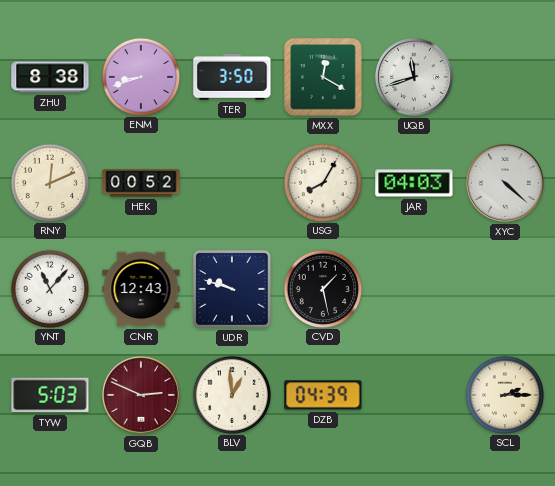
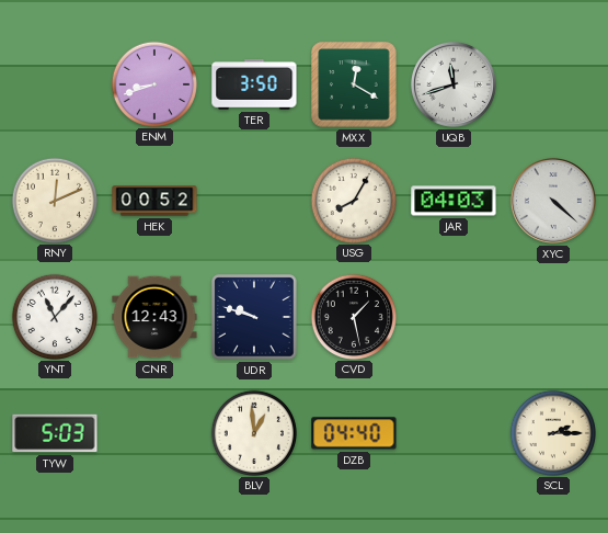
ZHU: 8:38 -> none (50, 77)
GQB: 2:49 -> none (141, 395)
DZB: 04:39 -> 04:40 (354, 433)
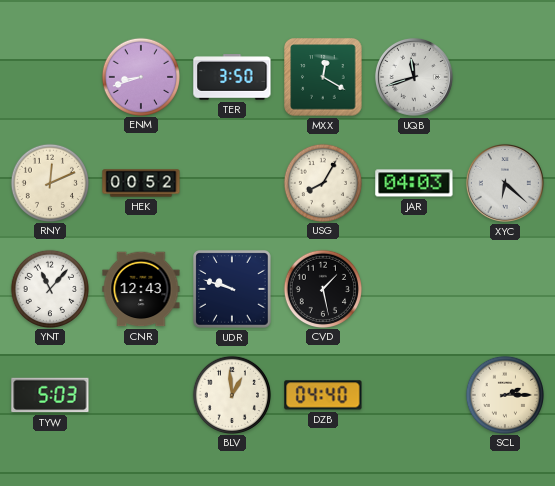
XYC: 4:22 -> 6:22 (505, 183)
